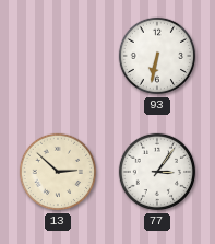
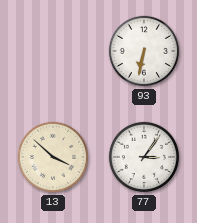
13: 2:52 -> 3:52 (53, 157)
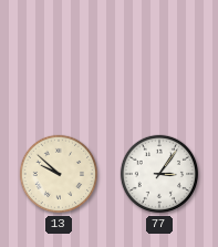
93: 6:32 -> none (144, 51)
13: 3:52 -> 9:52 (59, 174)
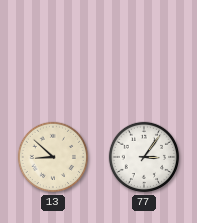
13: 9:52 -> 8:52 (53, 157)
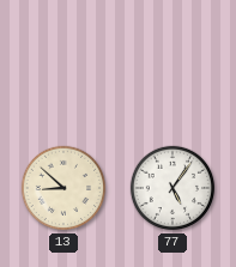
77: 3:06 -> 5:06 (173, 188)
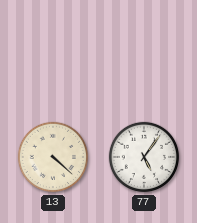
13: 8:52 -> 4:22 (53, 157)
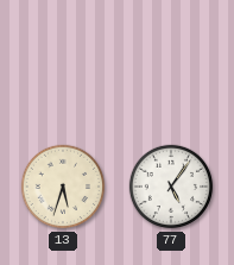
13: 4:22 -> 5:33 (63, 187)
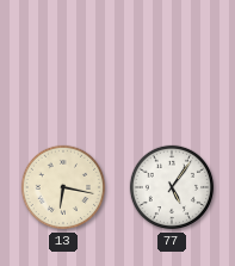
13: 5:33 -> 6:17 (63, 187)
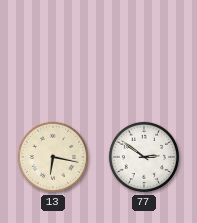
77: 5:06 -> 2:51 (144, 157)
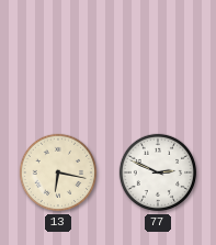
77: 2:51 -> 2:49 (158, 172)
